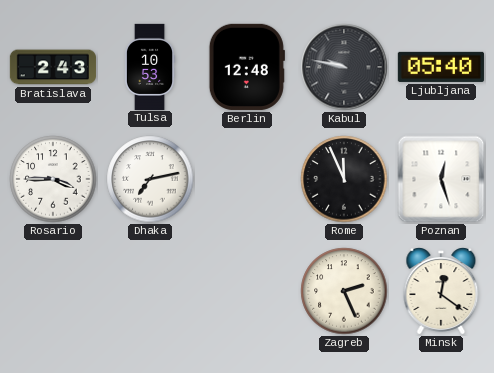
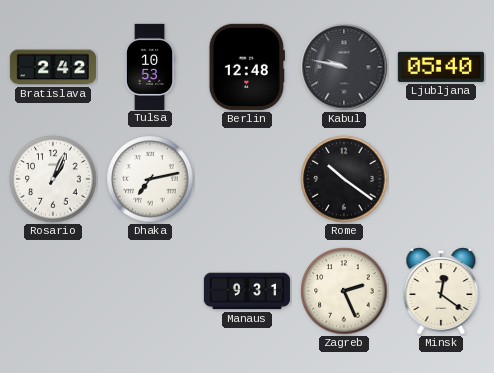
Bratislava: 2:43 -> 2:42 (53, 67)
Rosario: 3:45 -> 1:04 (53, 179)
Rome: 11:56 -> 10:21 (344, 179)
Poznan: 12:27 -> none (441, 179)
Manaus: none -> 9:31 (246, 291)
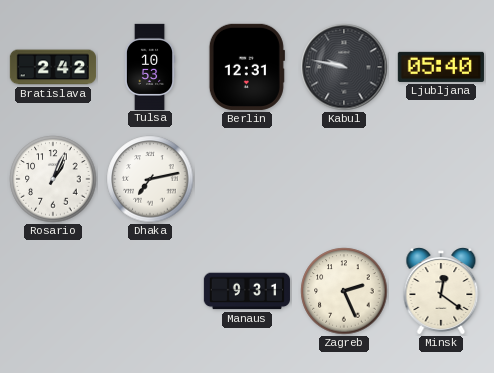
Berlin: 12:48 -> 12:31 (247, 67)
Rome: 10:21 -> none (344, 179)
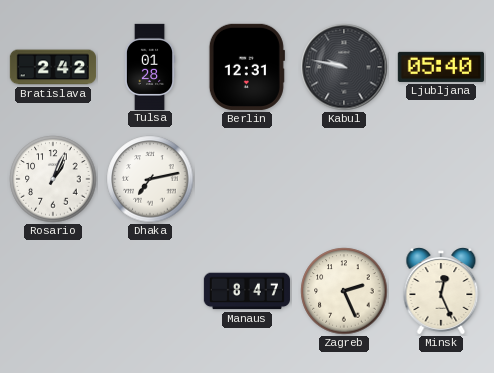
Tulsa: 10:53 -> 01:28 (150, 66)
Manaus: 9:31 -> 8:47 (246, 291)
Minsk: 12:21 -> 12:26 (441, 291)
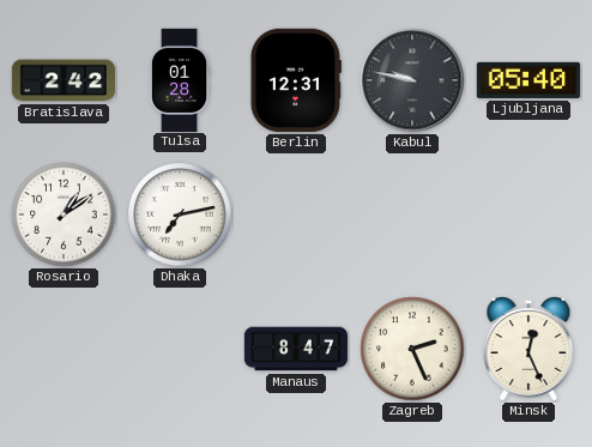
Rosario: 1:04 -> 1:09 (64, 215)
